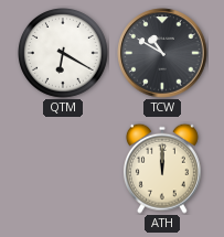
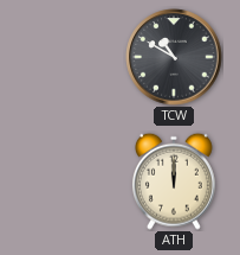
QTM: 6:20 -> none (64, 54)
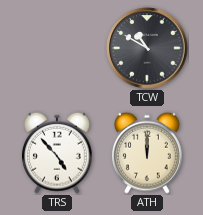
TRS: none -> 4:53 (57, 153)
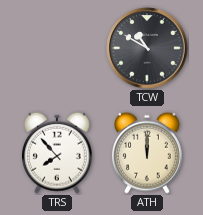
TRS: 4:53 -> 7:53 (57, 153)
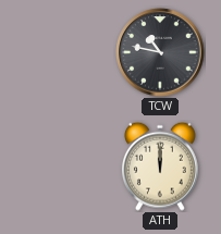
TCW: 10:50 -> 10:47 (160, 52)
TRS: 7:53 -> none (57, 153)
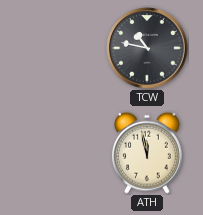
ATH: 12:00 -> 11:58 (147, 153)
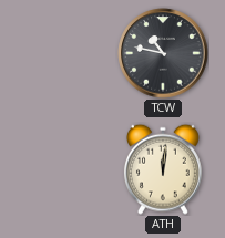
ATH: 11:58 -> 12:01 (163, 169)
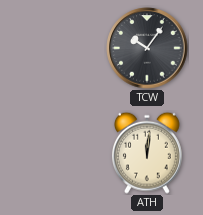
TCW: 10:47 -> 10:06 (147, 48)
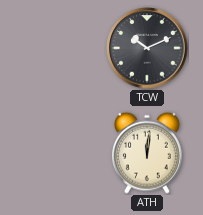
TCW: 10:06 -> 10:11 (147, 48)
